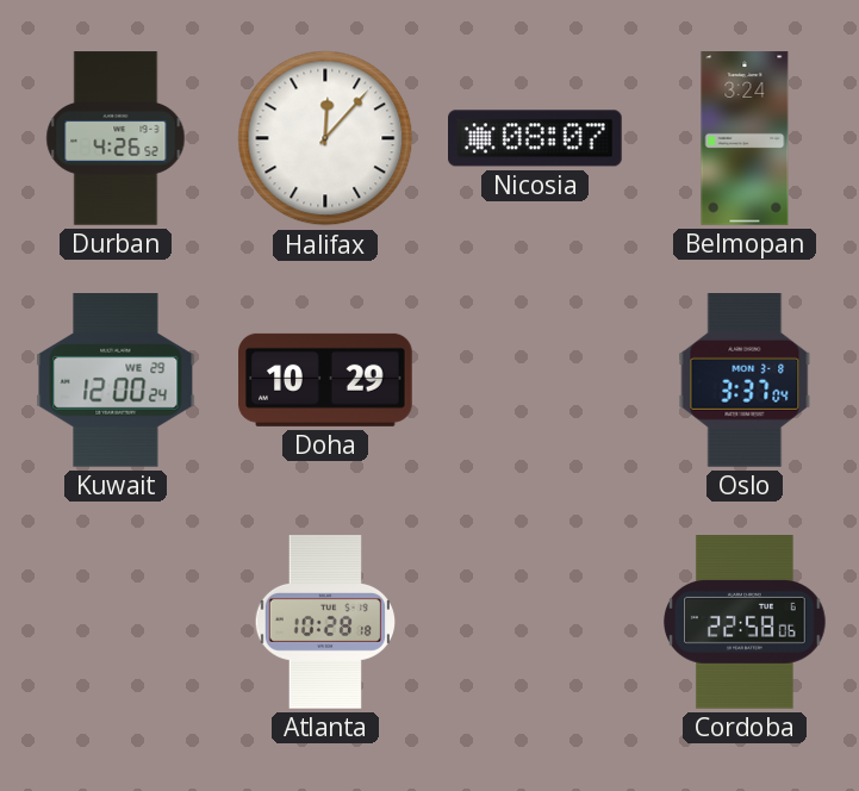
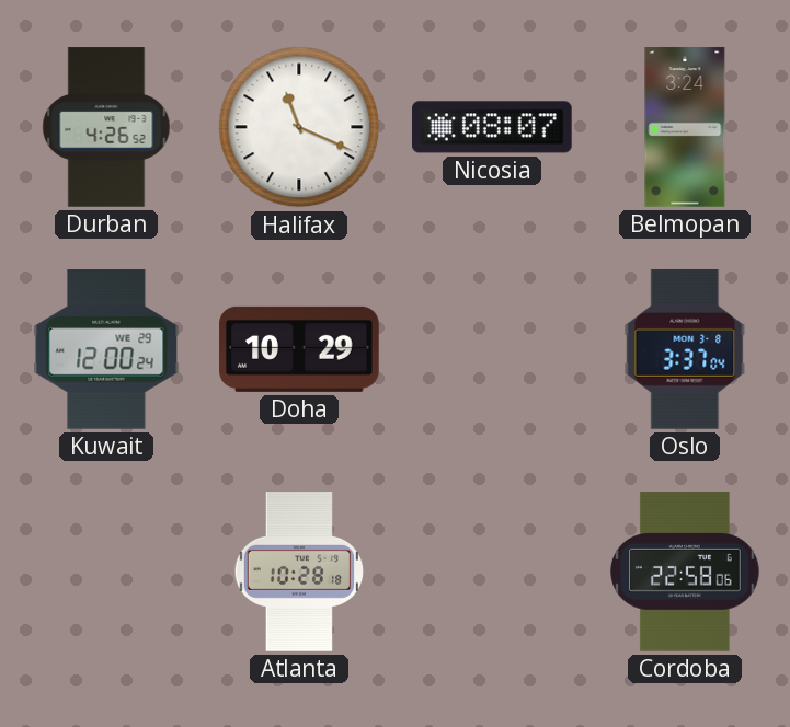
Halifax: 12:07 -> 11:19 (299, 127)
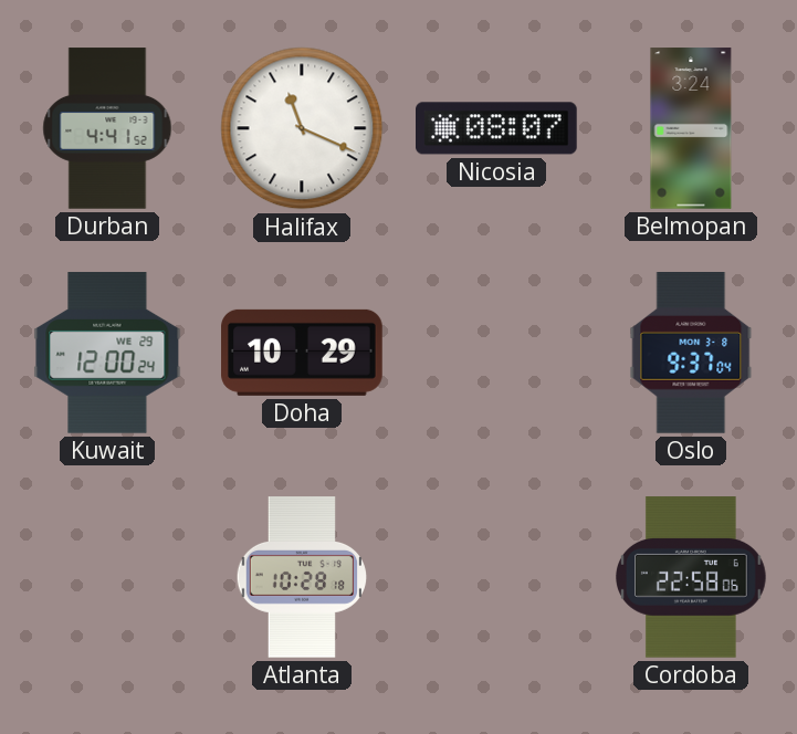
Durban: 4:26 -> 4:41 (107, 128)
Oslo: 3:37 -> 9:37 (691, 354)
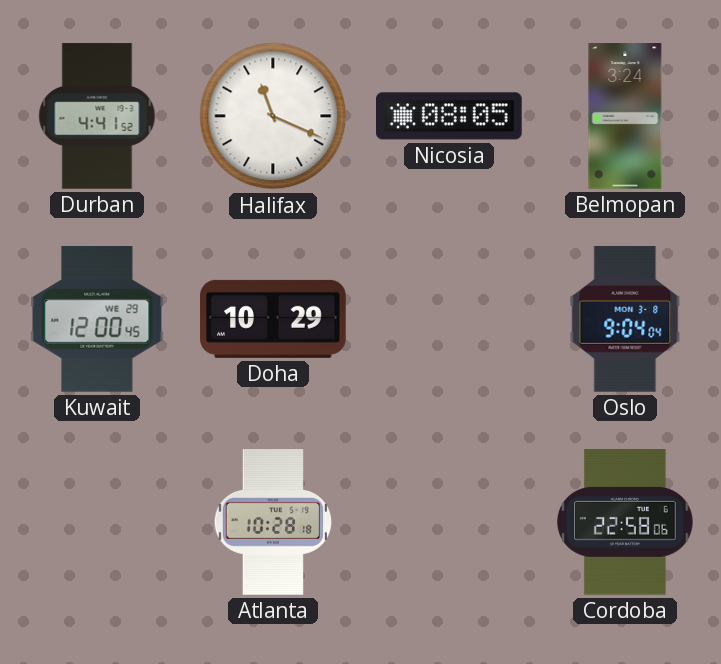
Nicosia: 08:07 -> 08:05 (450, 116)
Kuwait: 12:00:24 -> 12:00:45 (97, 319)
Oslo: 9:37 -> 9:04 (625, 320)
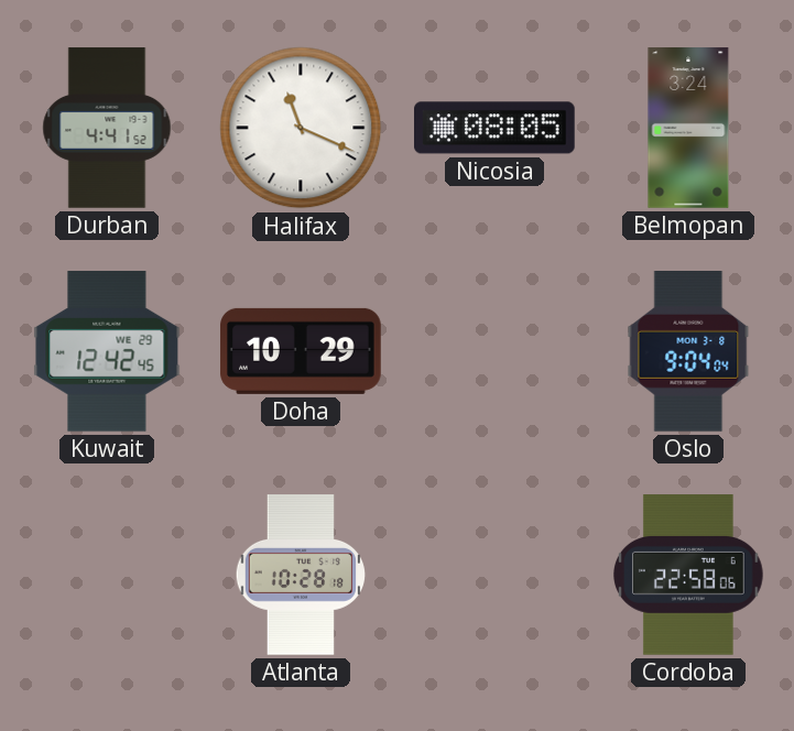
Kuwait: 12:00 -> 12:42 (107, 351)
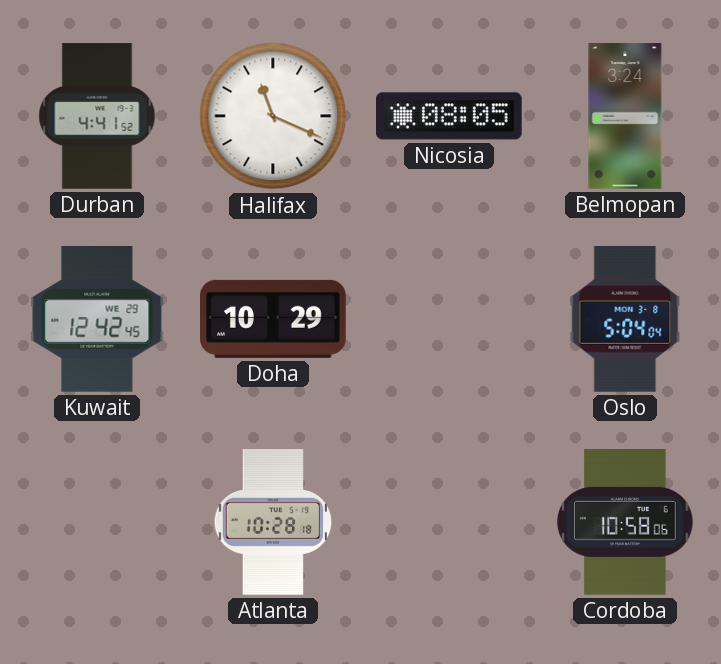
Oslo: 9:04 -> 5:04 (625, 320)
Cordoba: 22:58 -> 10:58 (626, 522)
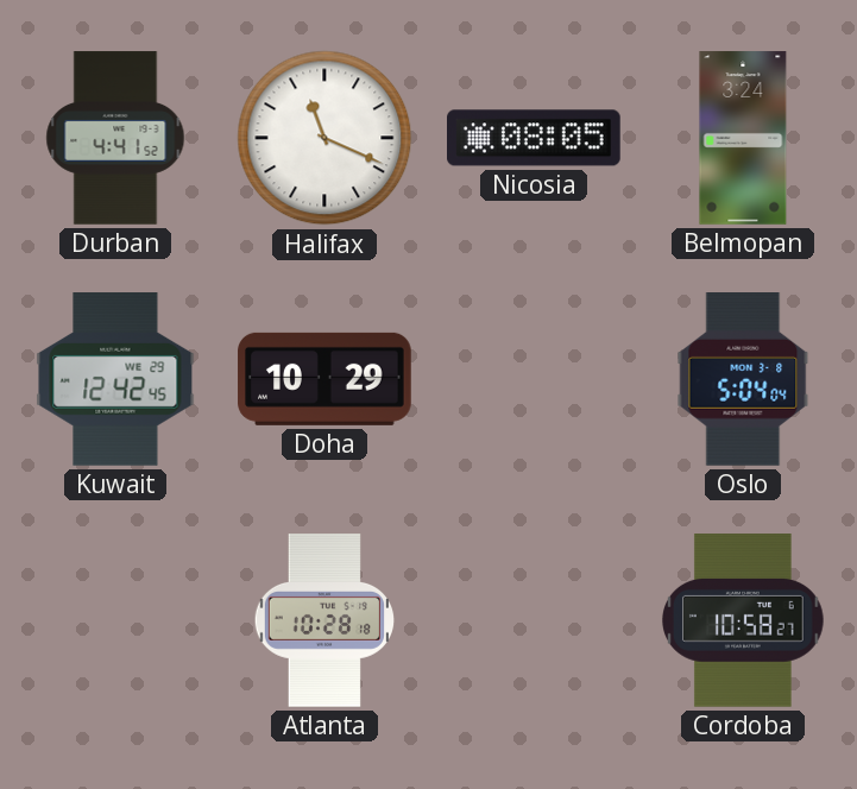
Cordoba: 10:58:06 -> 10:58:27 (744, 620)
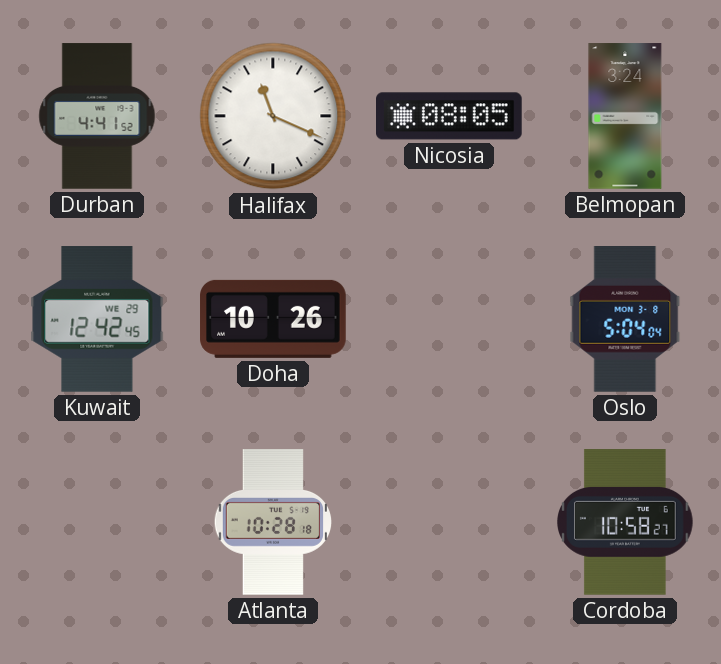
Doha: 10:29 -> 10:26 (273, 319)
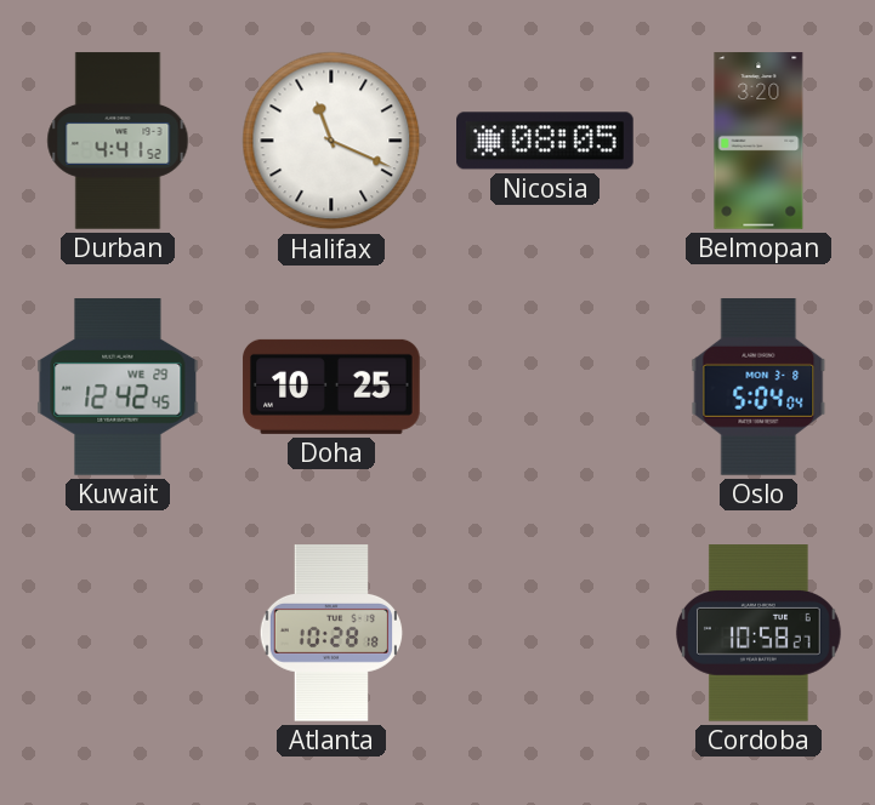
Belmopan: 3:24 -> 3:20 (758, 141)
Doha: 10:26 -> 10:25 (331, 387)
